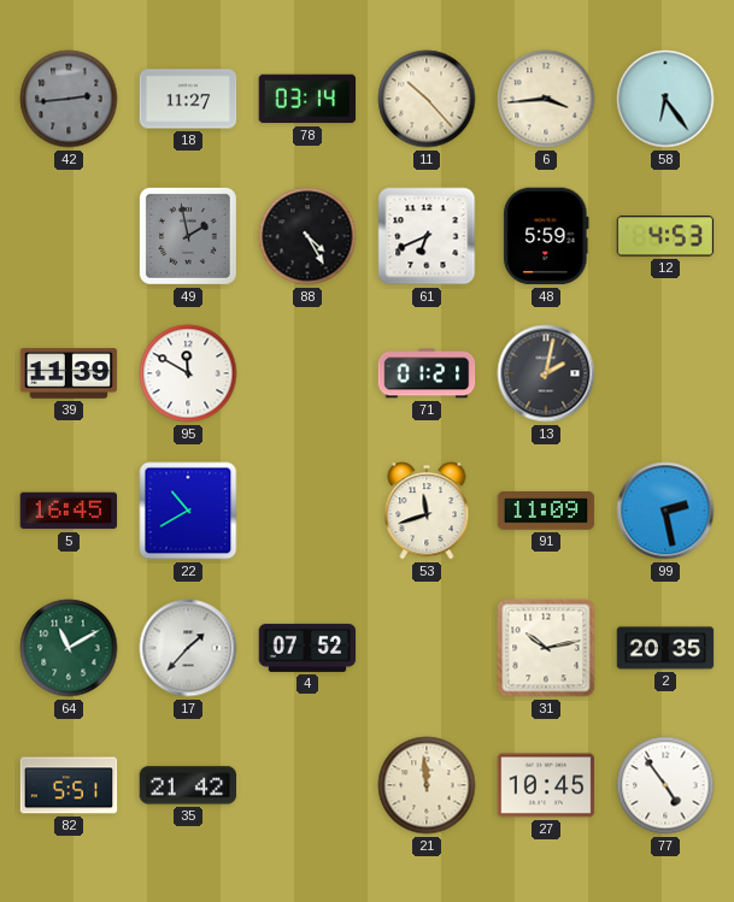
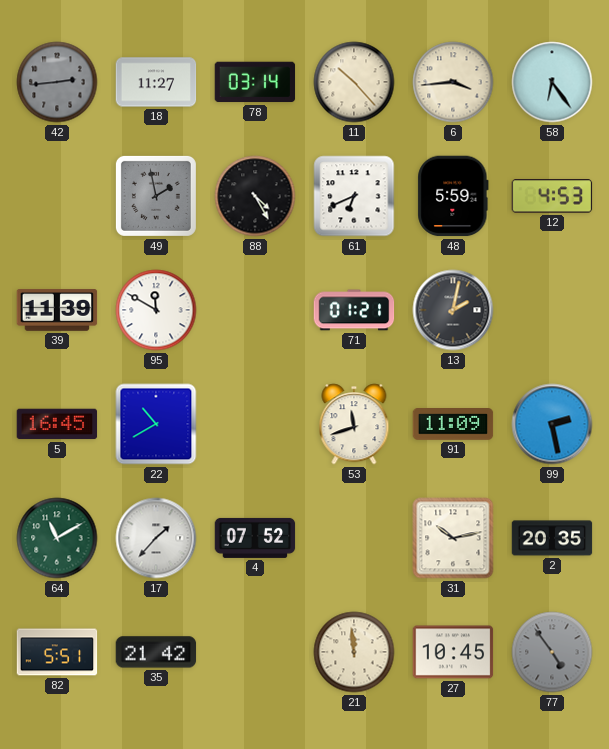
77 dial: white -> grey (552, 652)
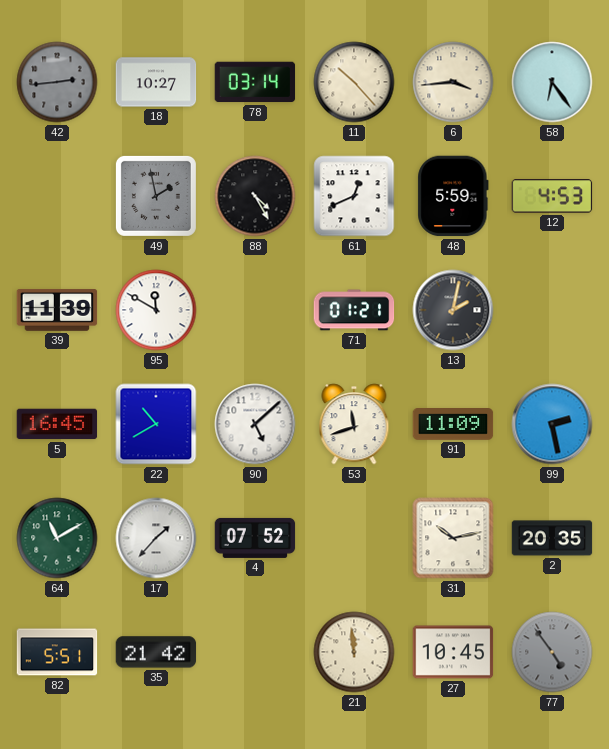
18: 11:27 -> 10:27 (156, 82)
61: 6:41 -> 12:41 (354, 196)
90: none -> 5:08 (255, 424)
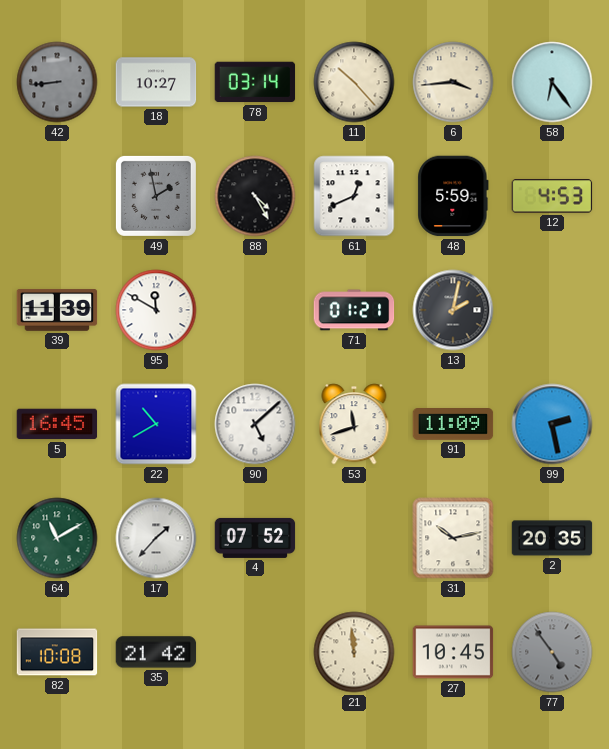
42: 2:44 -> 8:44 (57, 82)
82: 5:51 -> 10:08 (57, 652)
